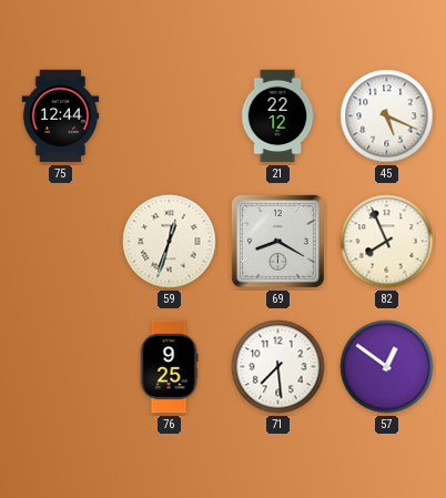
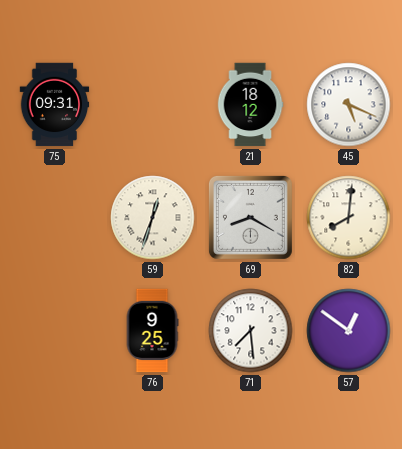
75: 12:44 -> 09:31 (55, 105)
21: 22:12 -> 18:12 (250, 105)
82: 7:56 -> 8:01 (349, 218)
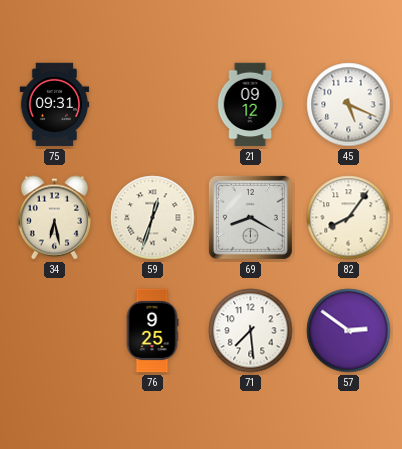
21: 18:12 -> 09:12 (250, 105)
34: none -> 6:28 (54, 218)
82: 8:01 -> 8:06 (349, 218)
57: 12:51 -> 2:51 (349, 331)
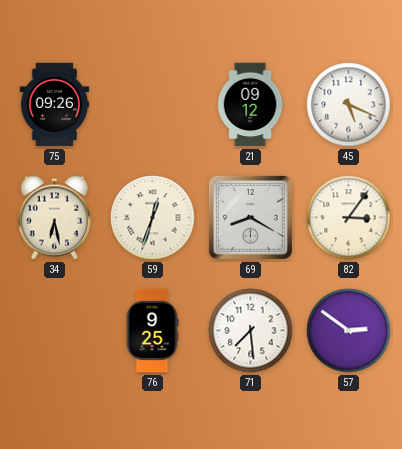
75: 09:31 -> 09:26 (55, 105)
82: 8:06 -> 3:06 (349, 218)
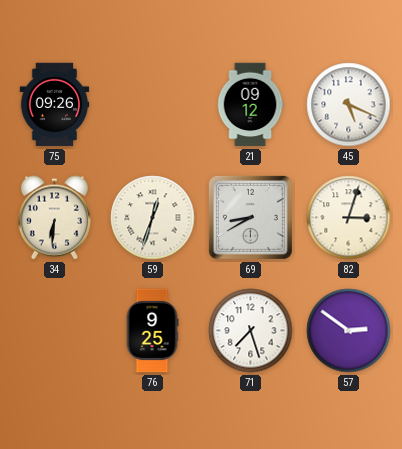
34: 6:28 -> 6:31 (54, 218)
69: 8:20 -> 8:40 (250, 217)
82: 3:06 -> 3:03 (349, 218)
71: 7:29 -> 7:27 (251, 331)
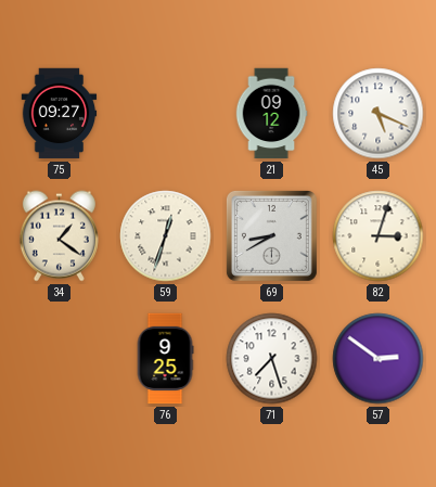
75: 09:26 -> 09:27 (60, 114)
34: 6:31 -> 1:21 (59, 236)
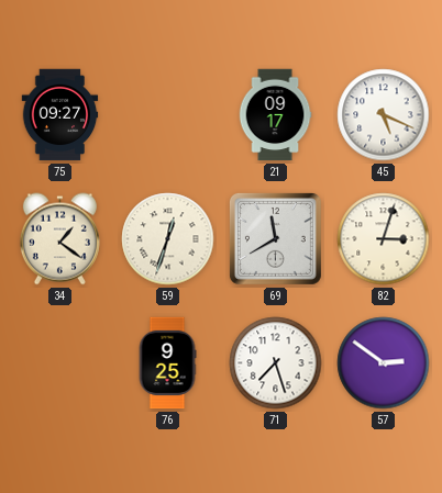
21: 09:12 -> 09:17 (275, 115)
69: 8:40 -> 11:40 (275, 238)
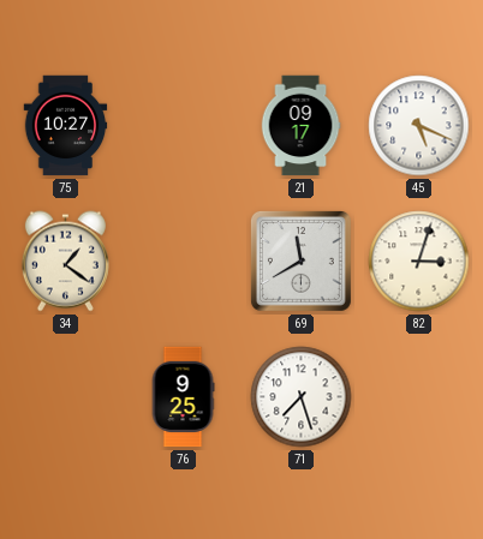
75: 09:27 -> 10:27 (66, 126)
59: 12:33 -> none (168, 239)
57: 2:51 -> none (384, 363)
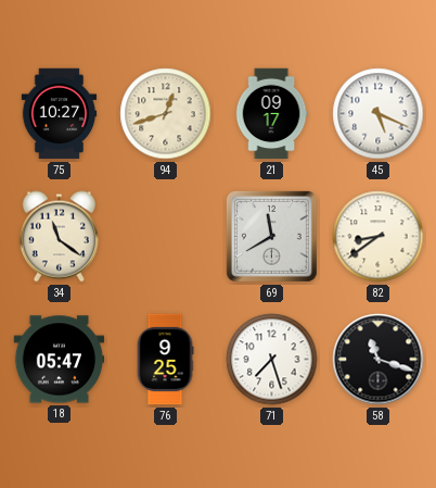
94: none -> 12:42 (166, 114)
34: 1:21 -> 11:21 (59, 237)
82: 3:03 -> 8:39 (379, 237)
18: none -> 05:47 (60, 360)
58: none -> 11:18 (379, 360)
